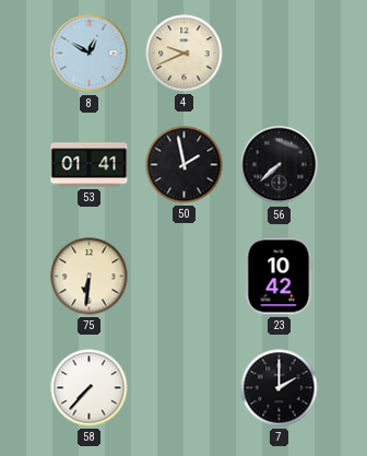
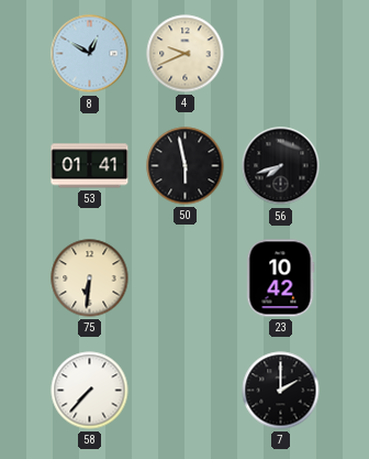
50: 1:58 -> 5:58 (186, 166)
56: 7:38 -> 7:42 (281, 166)
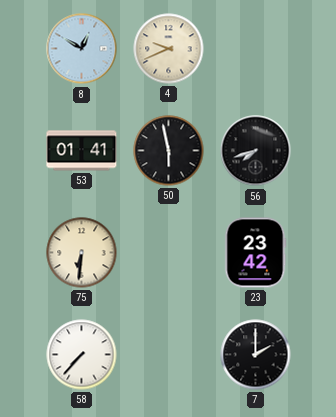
23: 10:42 -> 23:42 (255, 253)
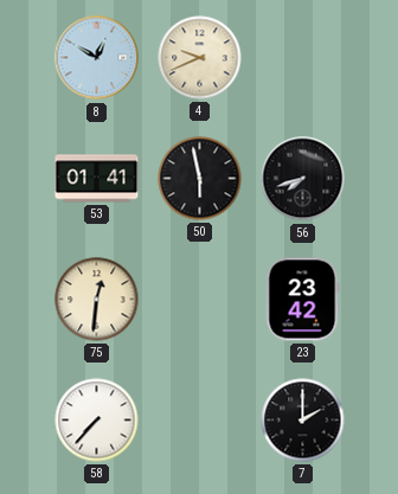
75: 6:31 -> 12:31 (97, 300)
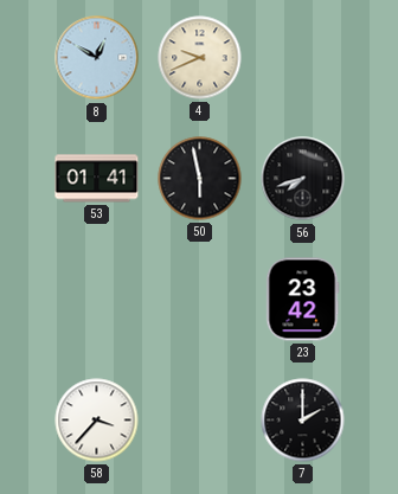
75: 12:31 -> none (97, 300)
58: 7:37 -> 3:37 (97, 421)
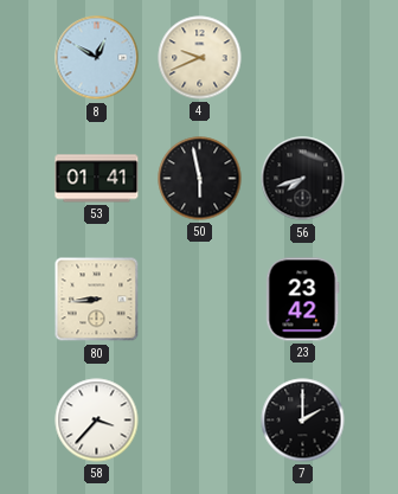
80: none -> 8:44 (97, 300)
